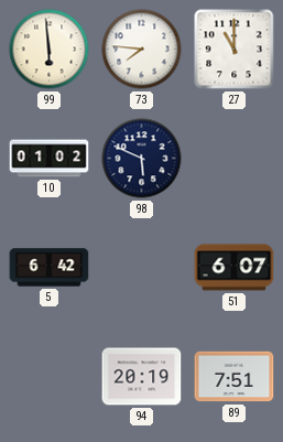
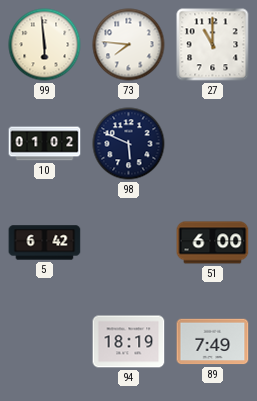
51: 6:07 -> 6:00 (213, 243)
94: 20:19 -> 18:19 (129, 342)
89: 7:51 -> 7:49 (213, 342)
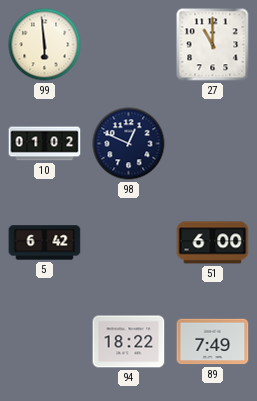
73: 7:46 -> none (129, 45)
98: 5:49 -> 12:49 (129, 144)
94: 18:19 -> 18:22 (129, 342)
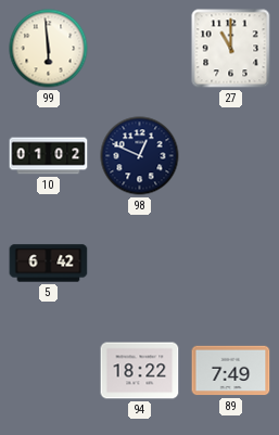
51: 6:00 -> none (213, 243)
